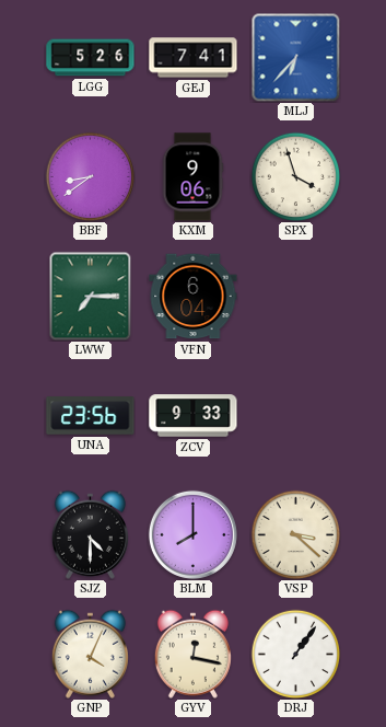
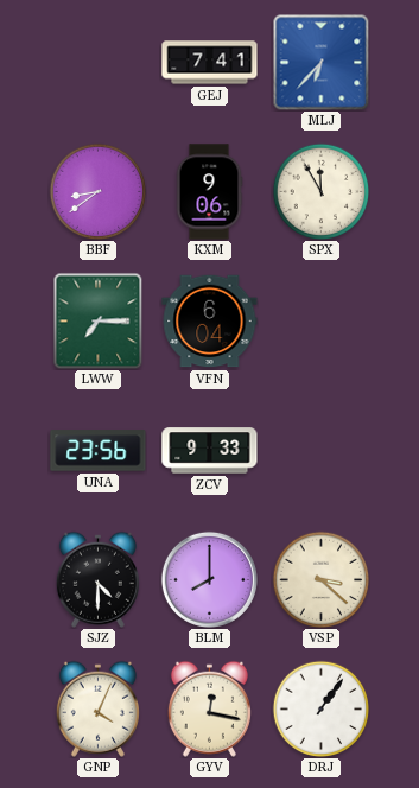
LGG: 5:26 -> none (91, 58)
SPX: 3:57 -> 11:55 (320, 191)
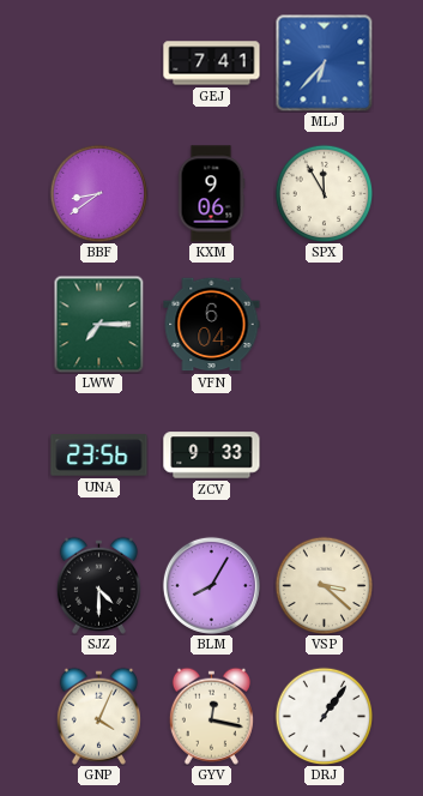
BLM: 8:00 -> 8:05 (211, 585)
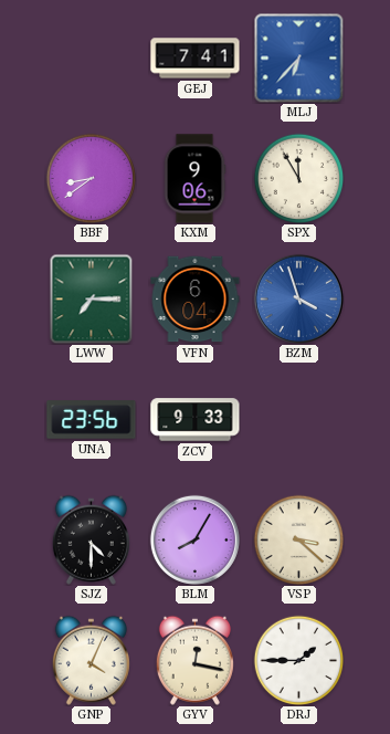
BZM: none -> 3:57 (298, 298)
DRJ: 1:06 -> 1:45 (298, 660)
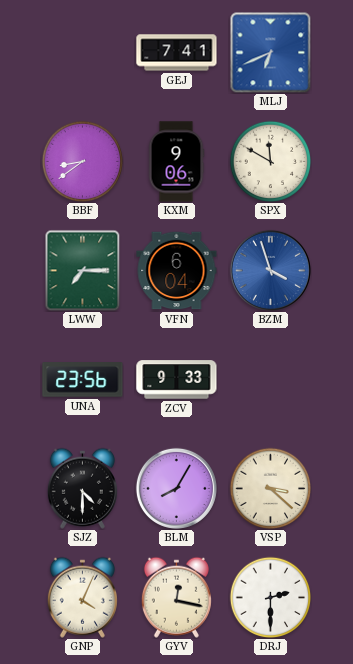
MLJ: 6:37 -> 6:41 (270, 52)
SPX: 11:55 -> 11:50 (270, 161)
DRJ: 1:45 -> 2:30 (270, 597)
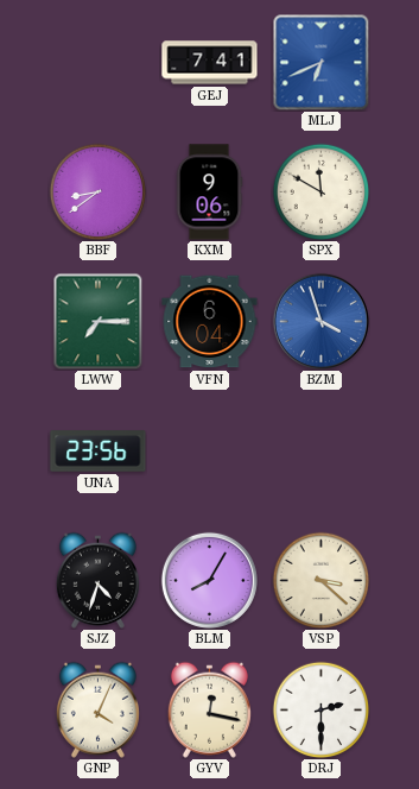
ZCV: 9:33 -> none (177, 380)
SJZ: 4:30 -> 4:33 (97, 580)
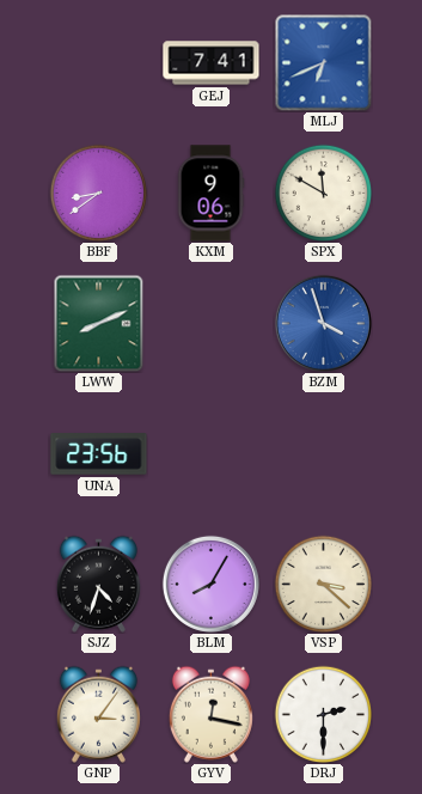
LWW: 7:15 -> 8:11 (99, 323)
VFN: 6:04 -> none (210, 322)
GNP: 4:04 -> 3:06 (98, 714)
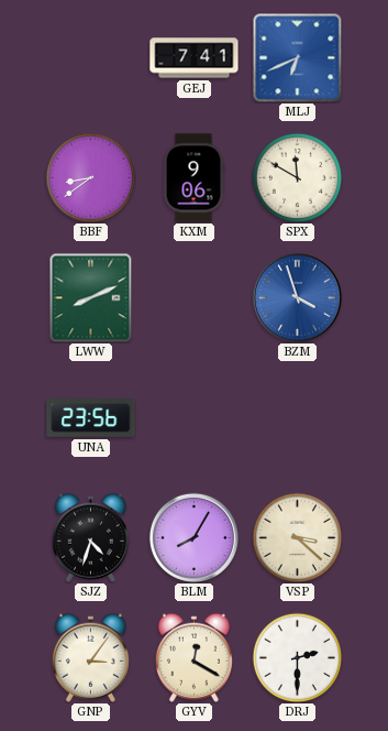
GYV: 12:17 -> 12:20 (193, 657)
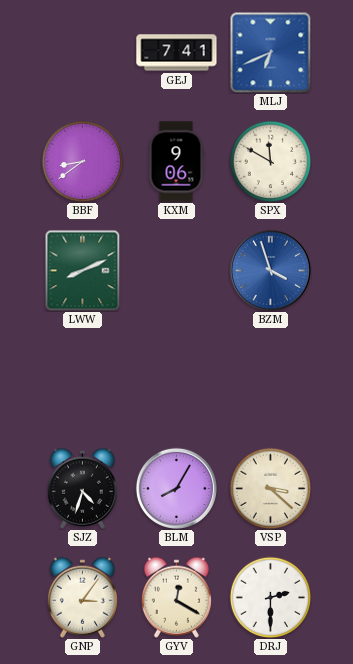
UNA: 23:56 -> none (91, 418)
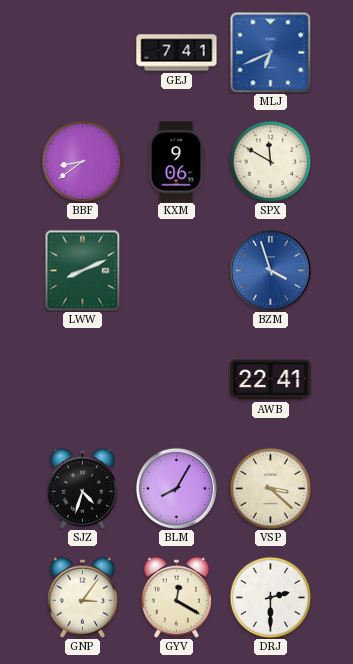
AWB: none -> 22:41 (271, 380)
